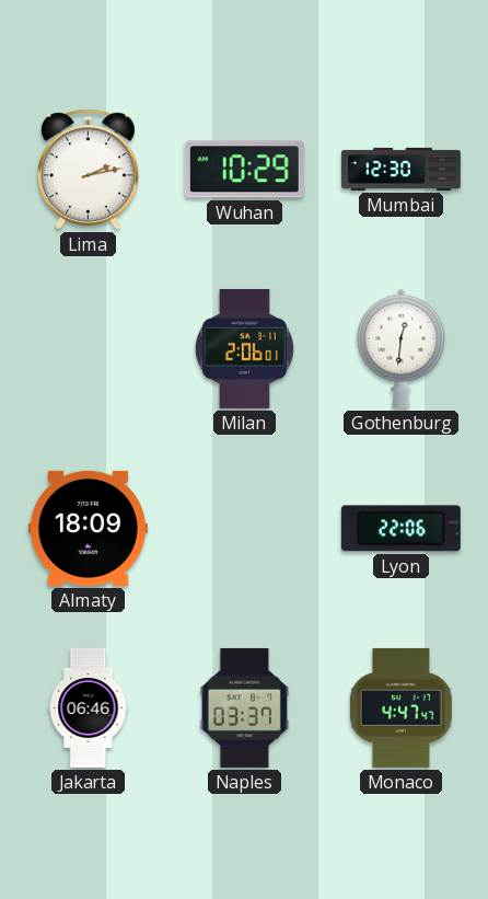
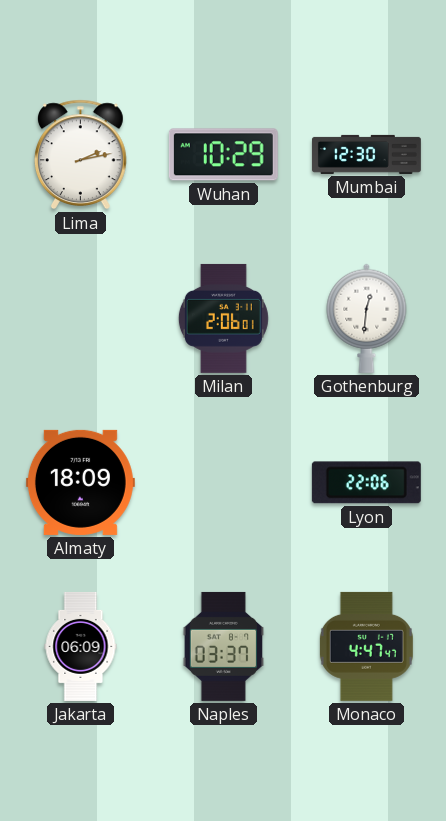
Jakarta: 06:46 -> 06:09 (81, 646)
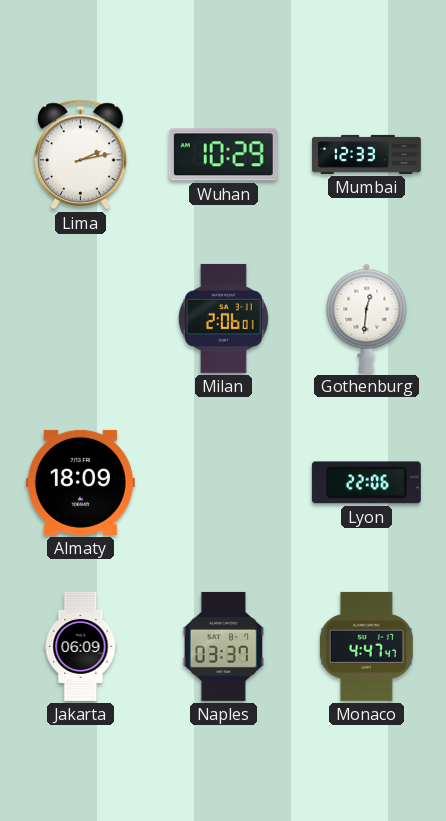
Mumbai: 12:30 -> 12:33 (366, 154)
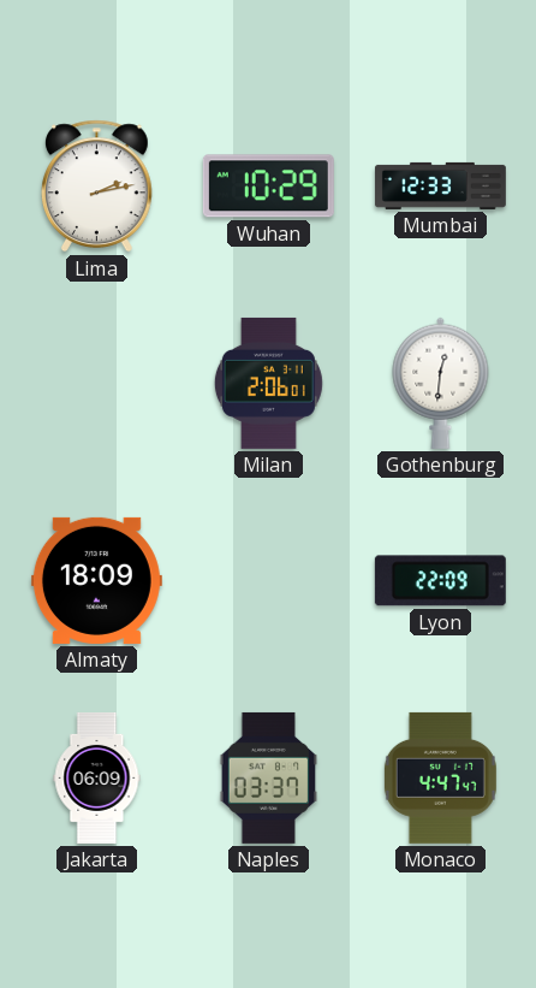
Lyon: 22:06 -> 22:09 (440, 581)
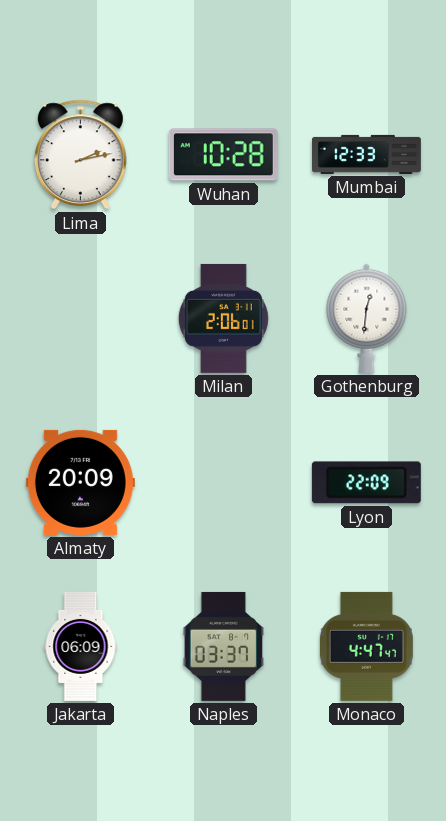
Wuhan: 10:29 -> 10:28 (223, 155)
Almaty: 18:09 -> 20:09 (80, 482)
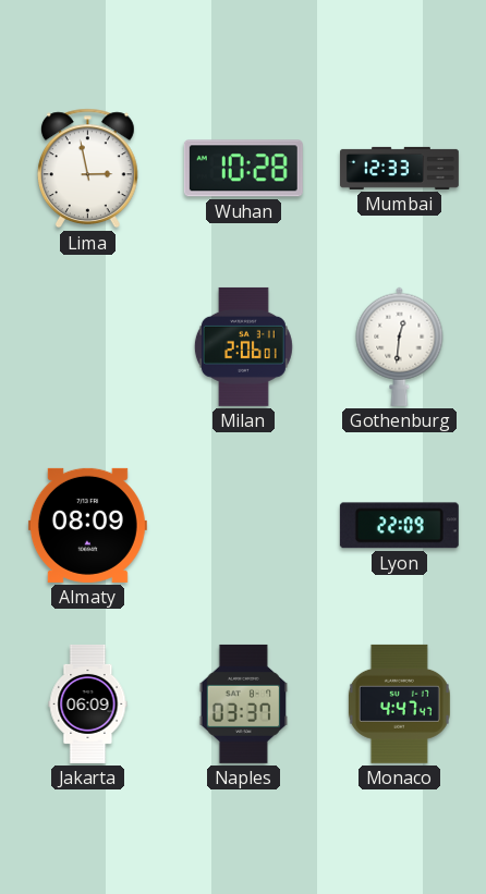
Lima: 2:13 -> 2:58 (87, 169)
Almaty: 20:09 -> 08:09 (87, 525)
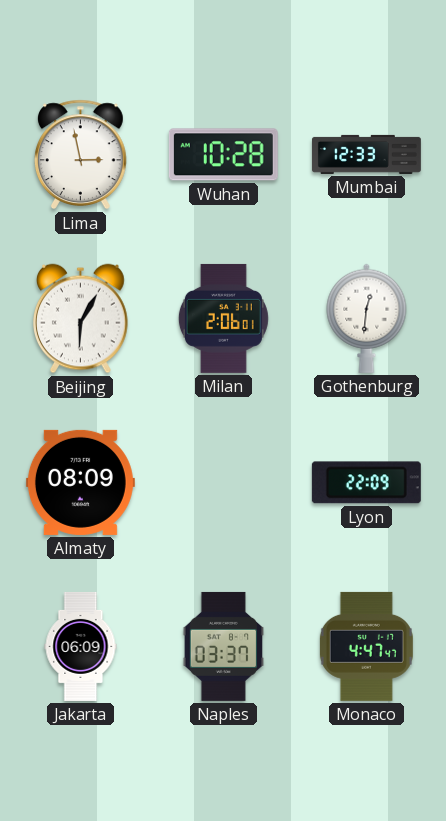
Beijing: none -> 6:05 (81, 319)
